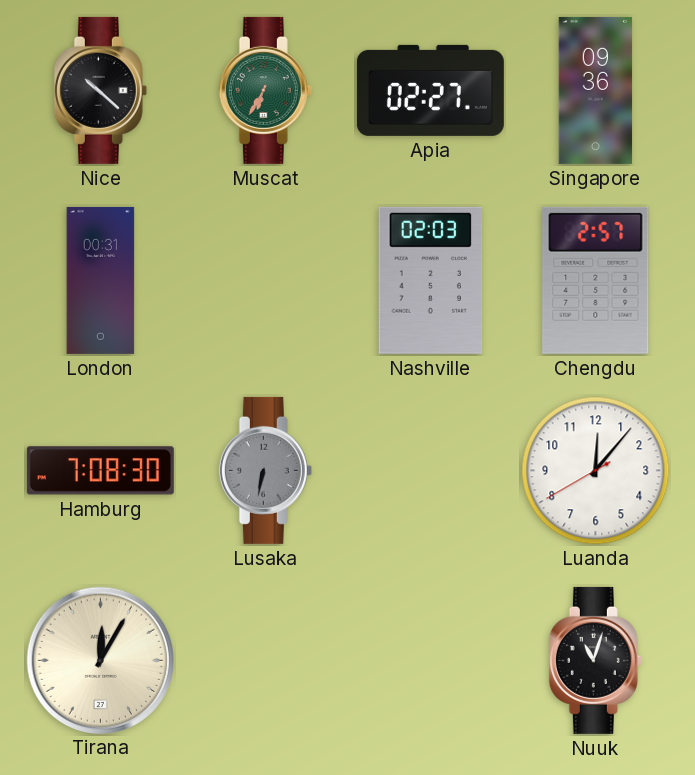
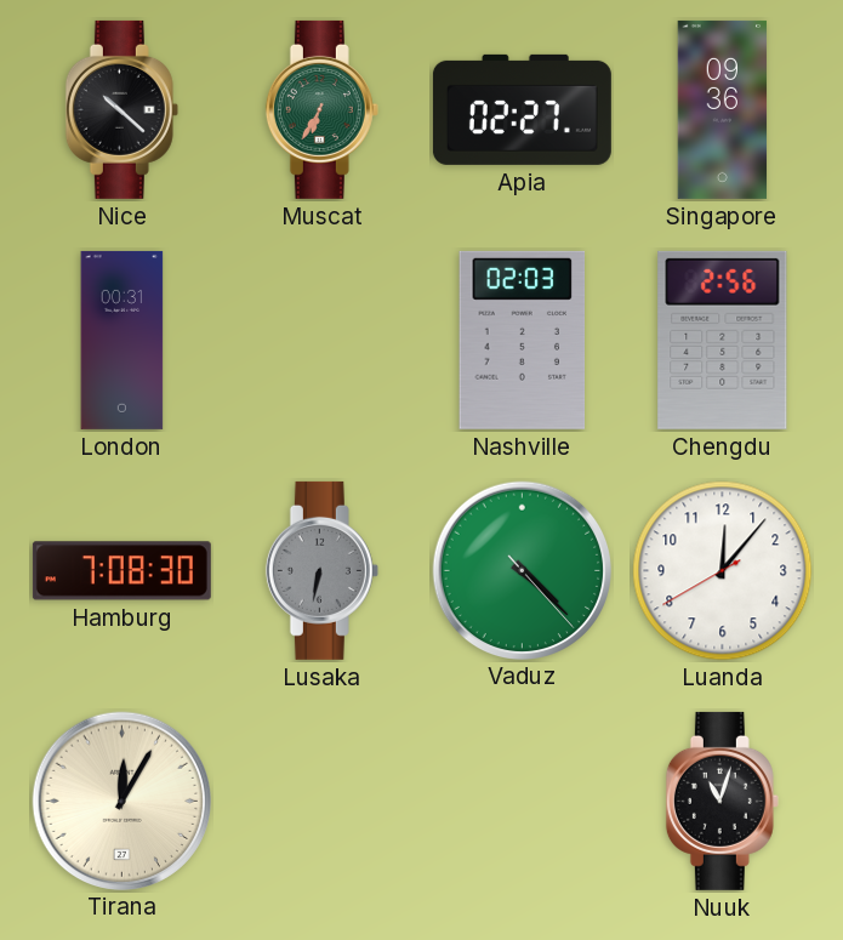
Chengdu: 2:57 -> 2:56 (723, 340)
Vaduz: none -> 4:22 (522, 570)
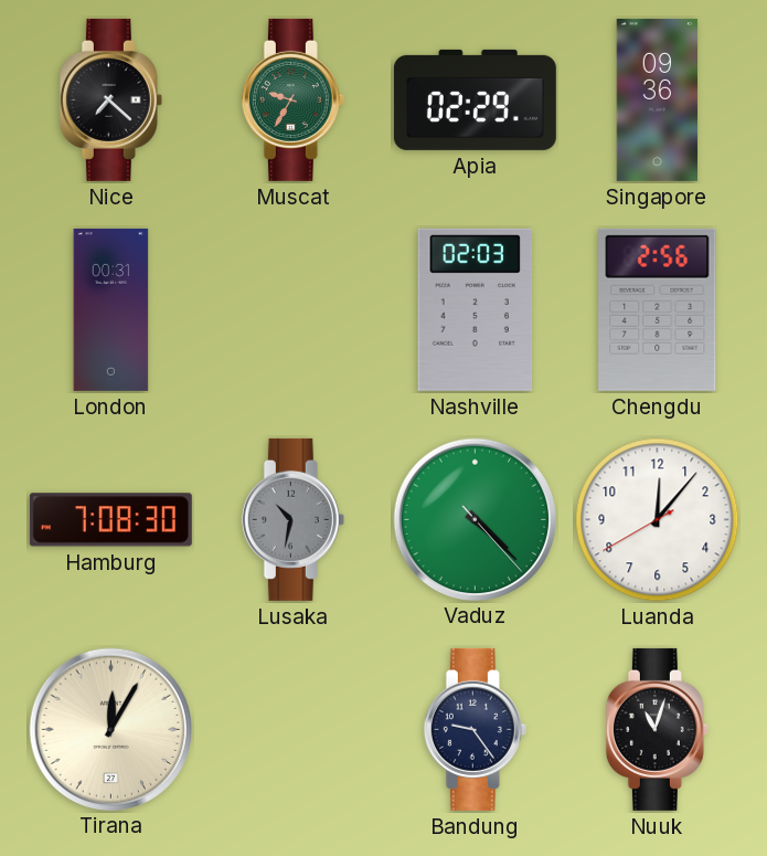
Nice: 10:22 -> 7:22 (110, 99)
Muscat: 6:35 -> 9:35 (292, 99)
Apia: 02:27 -> 02:29 (475, 99)
Lusaka: 6:32 -> 10:32 (292, 519)
Bandung: none -> 9:24 (475, 729)
